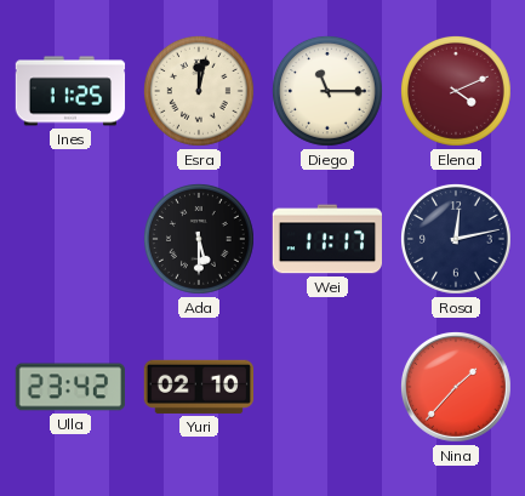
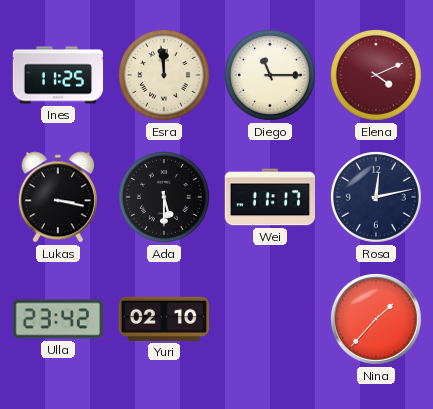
Esra: 12:02 -> 11:59 (165, 76)
Lukas: none -> 3:17 (58, 197)
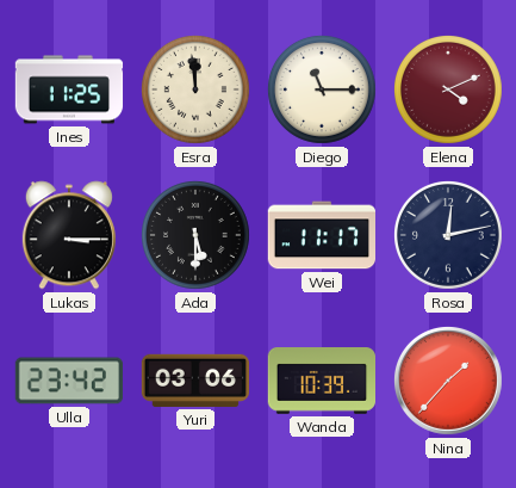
Lukas: 3:17 -> 3:15 (69, 235)
Yuri: 02:10 -> 03:06 (194, 381)
Wanda: none -> 10:39 (321, 382)
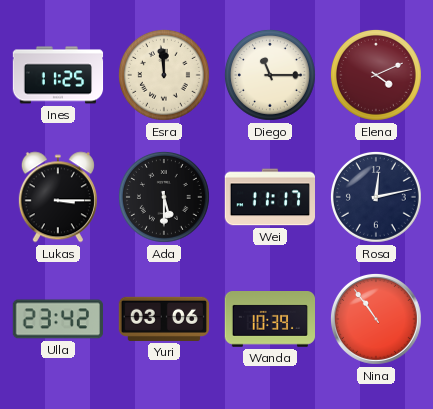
Nina: 1:37 -> 10:54 (376, 319)
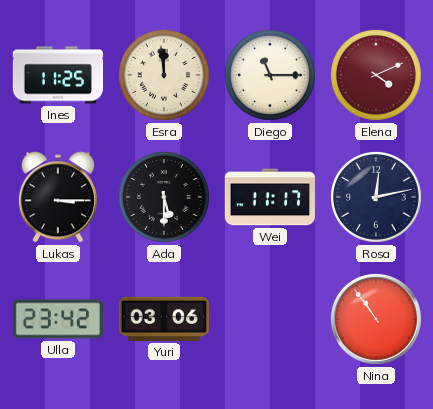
Wanda: 10:39 -> none (269, 320)
